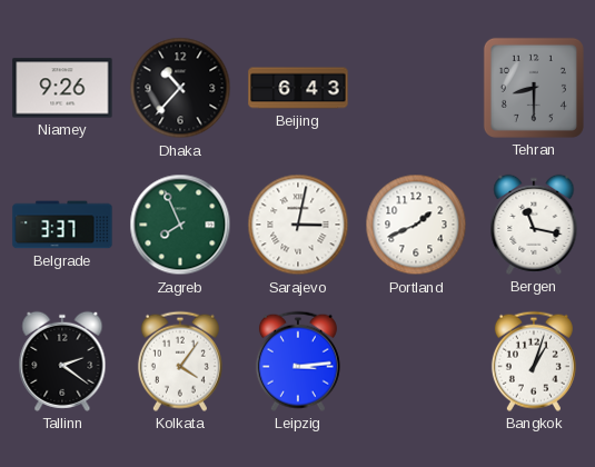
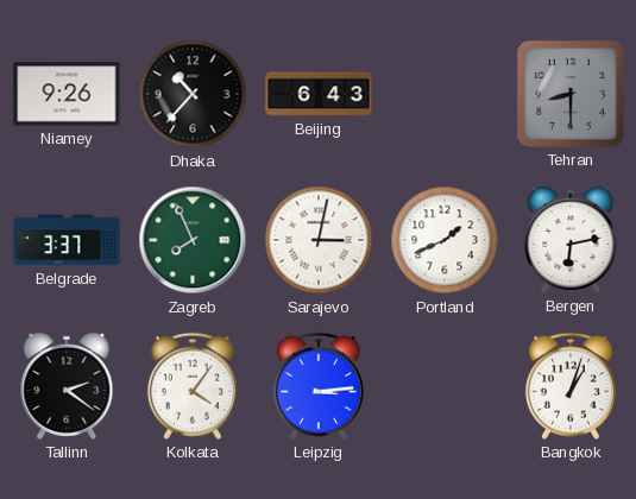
Bergen: 11:17 -> 6:13 (571, 240)
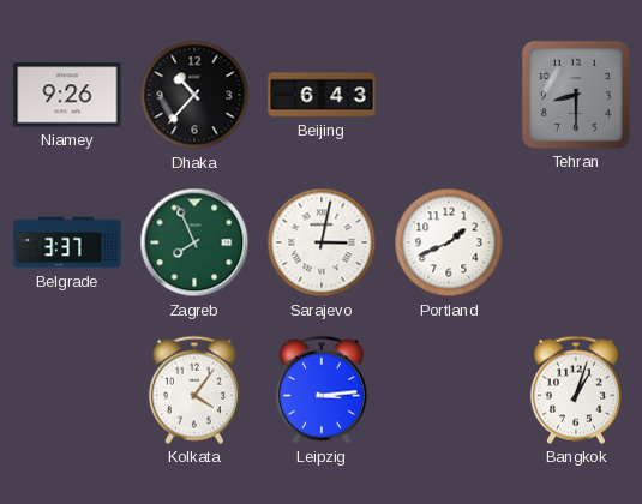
Bergen: 6:13 -> none (571, 240)
Tallinn: 2:21 -> none (67, 386)
